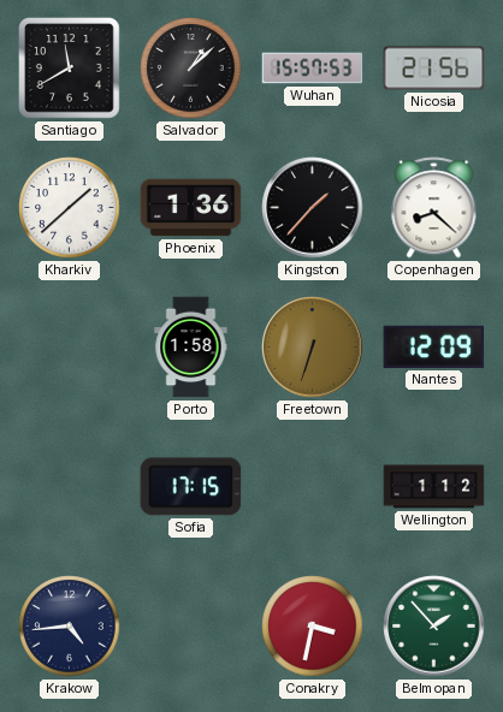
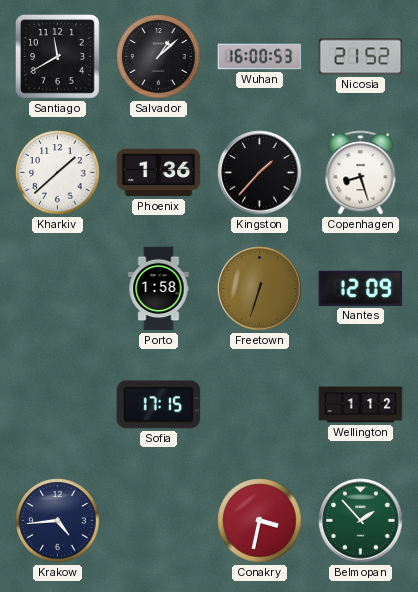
Wuhan: 15:57 -> 16:00 (260, 57)
Nicosia: 21:56 -> 21:52 (361, 57)
Copenhagen: 8:22 -> 8:27 (361, 173)
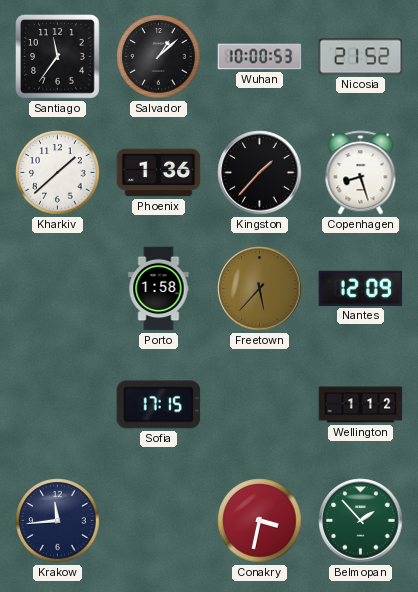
Santiago: 11:40 -> 11:36 (58, 57)
Wuhan: 16:00 -> 10:00 (260, 57)
Freetown: 6:33 -> 5:37 (260, 289)
Krakow: 4:44 -> 11:44 (58, 521)
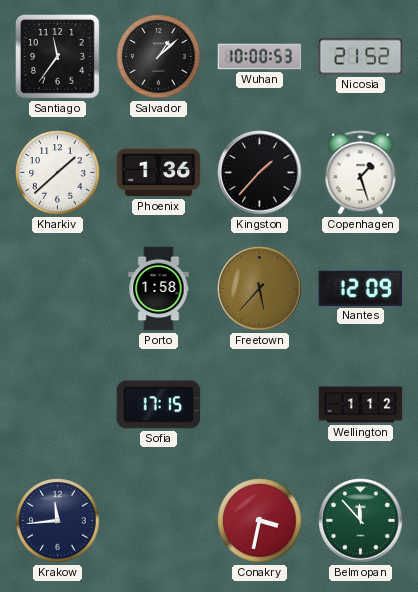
Copenhagen: 8:27 -> 1:27 (361, 173)
Belmopan: 1:53 -> 11:53 (361, 521)
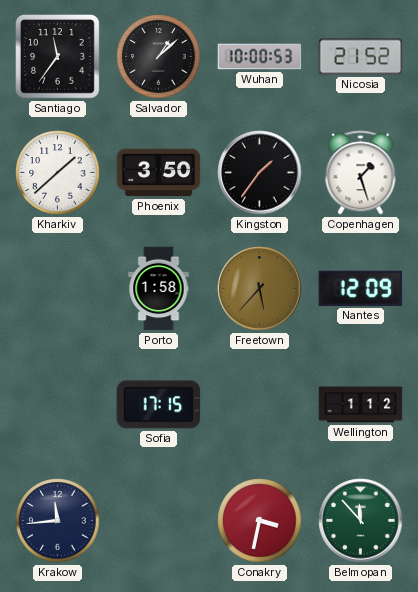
Phoenix: 1:36 -> 3:50 (159, 173)
Kingston: 1:37 -> 1:36 (260, 173)
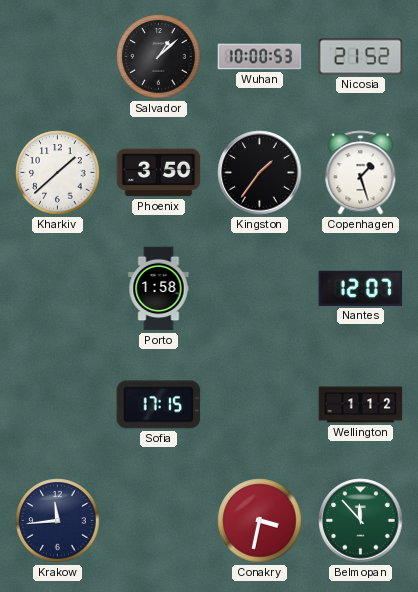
Santiago: 11:36 -> none (58, 57)
Freetown: 5:37 -> none (260, 289)
Nantes: 12:09 -> 12:07 (361, 288)
